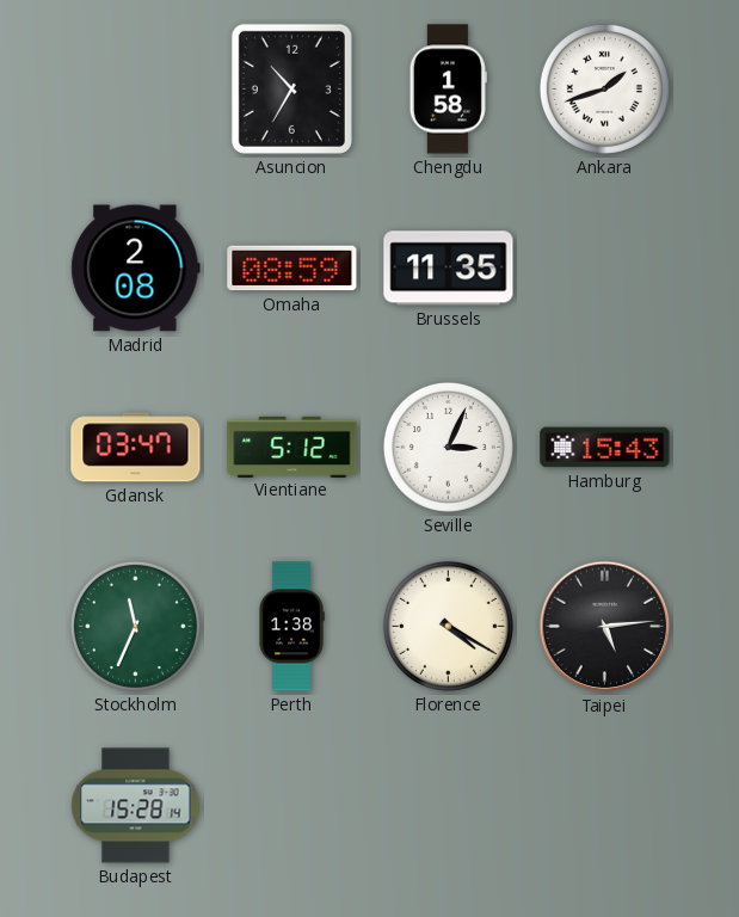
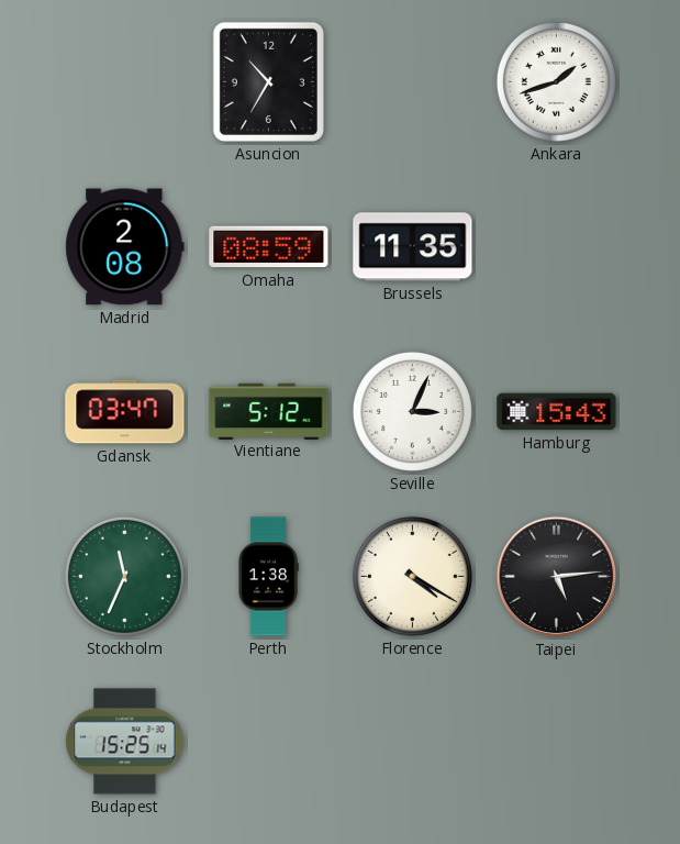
Chengdu: 1:58 -> none (448, 90)
Budapest: 15:28 -> 15:25 (125, 742)
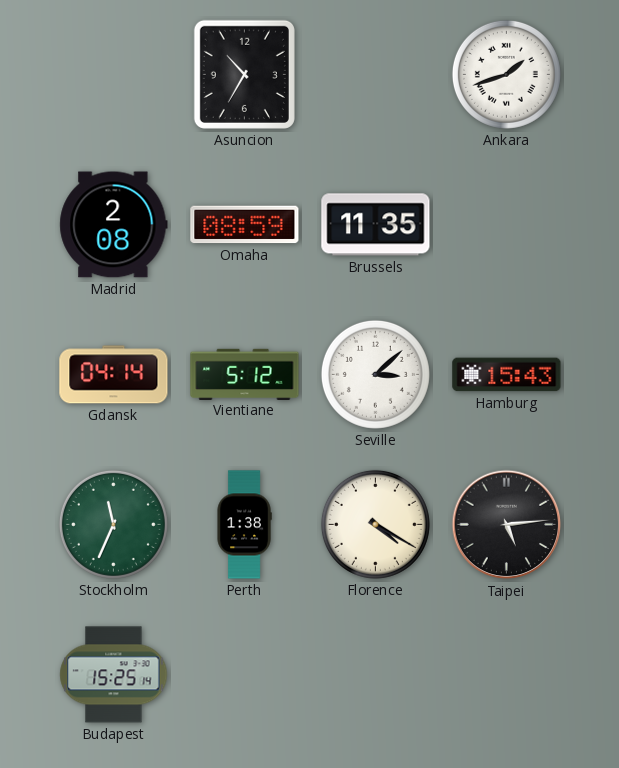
Gdansk: 03:47 -> 04:14 (114, 375)
Seville: 3:04 -> 3:08 (375, 374)
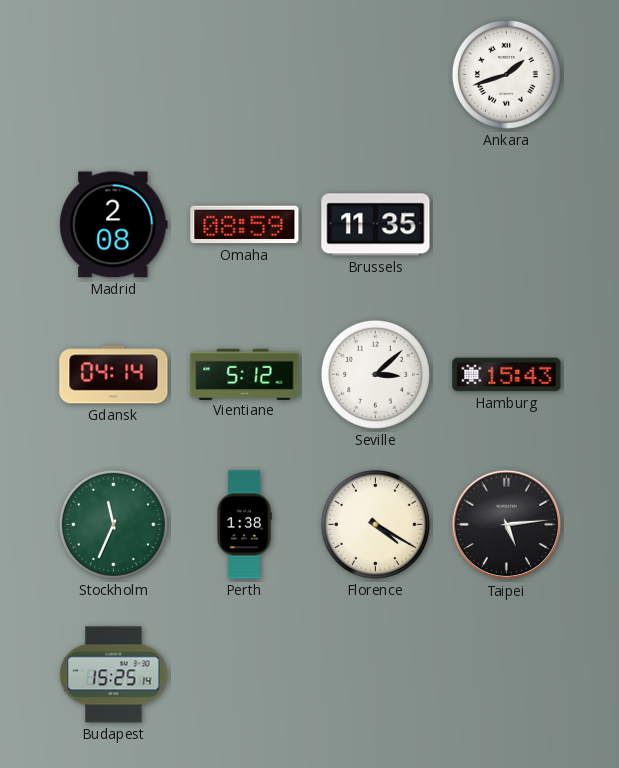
Asuncion: 10:35 -> none (244, 74)
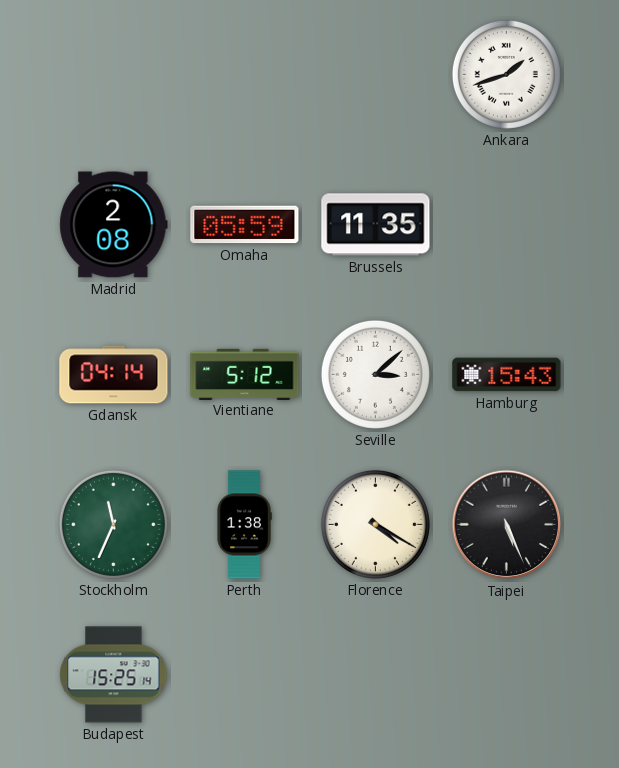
Omaha: 08:59 -> 05:59 (245, 225)
Taipei: 5:14 -> 5:26 (507, 525)
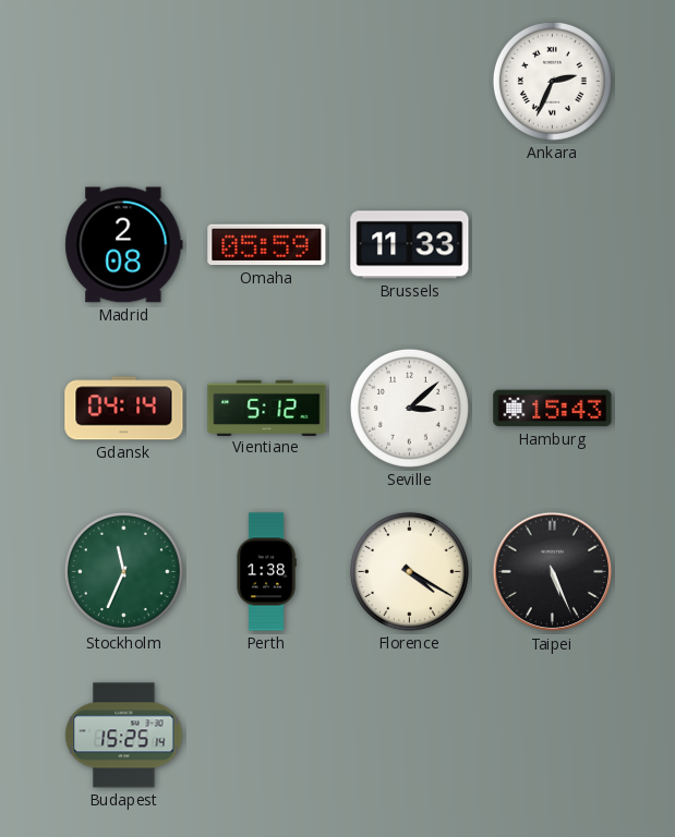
Ankara: 1:42 -> 2:34 (552, 81)
Brussels: 11:35 -> 11:33 (410, 245)
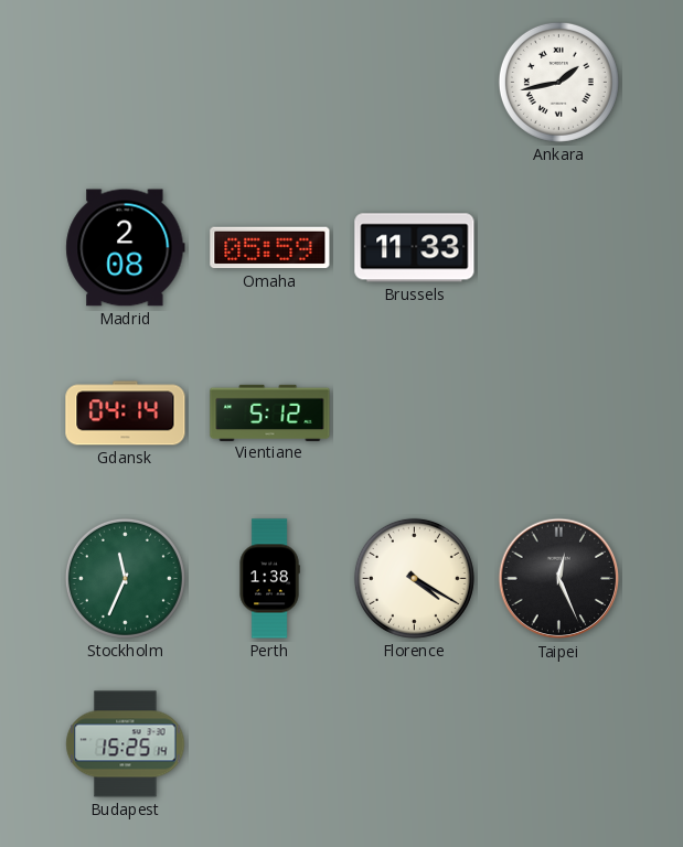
Ankara: 2:34 -> 1:43 (558, 82)
Seville: 3:08 -> none (409, 408)
Hamburg: 15:43 -> none (553, 409)
Taipei: 5:26 -> 12:26 (559, 579)
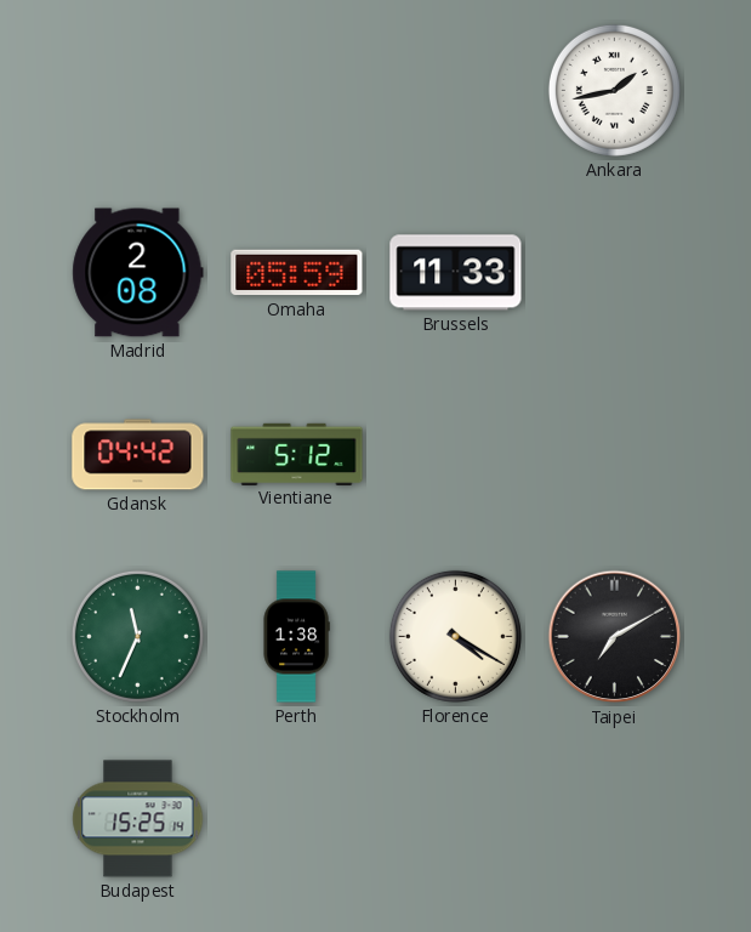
Gdansk: 04:14 -> 04:42 (138, 455)
Taipei: 12:26 -> 7:10 (615, 637)
